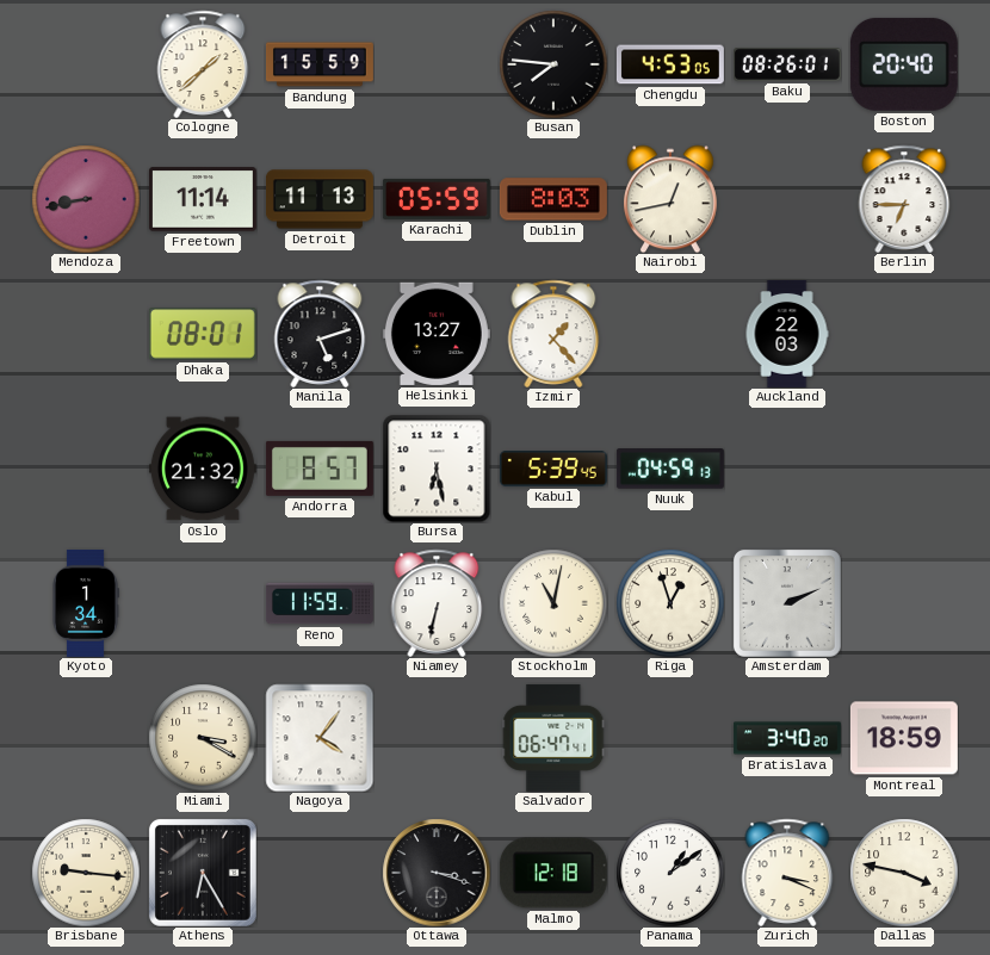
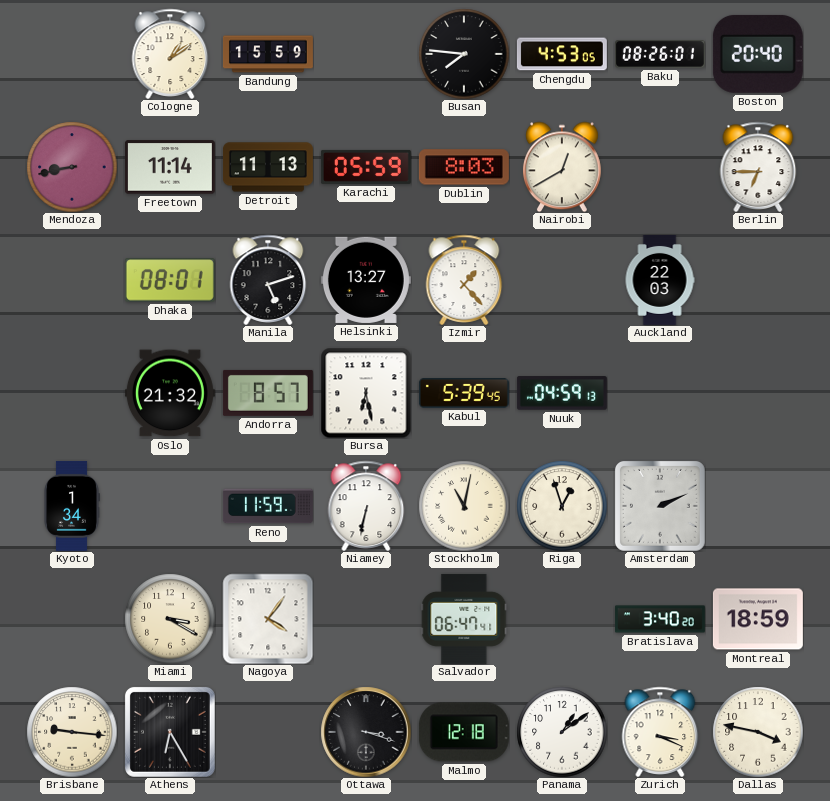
Cologne: 1:38 -> 1:09 (170, 54)
Nairobi: 12:43 -> 12:40 (562, 167)
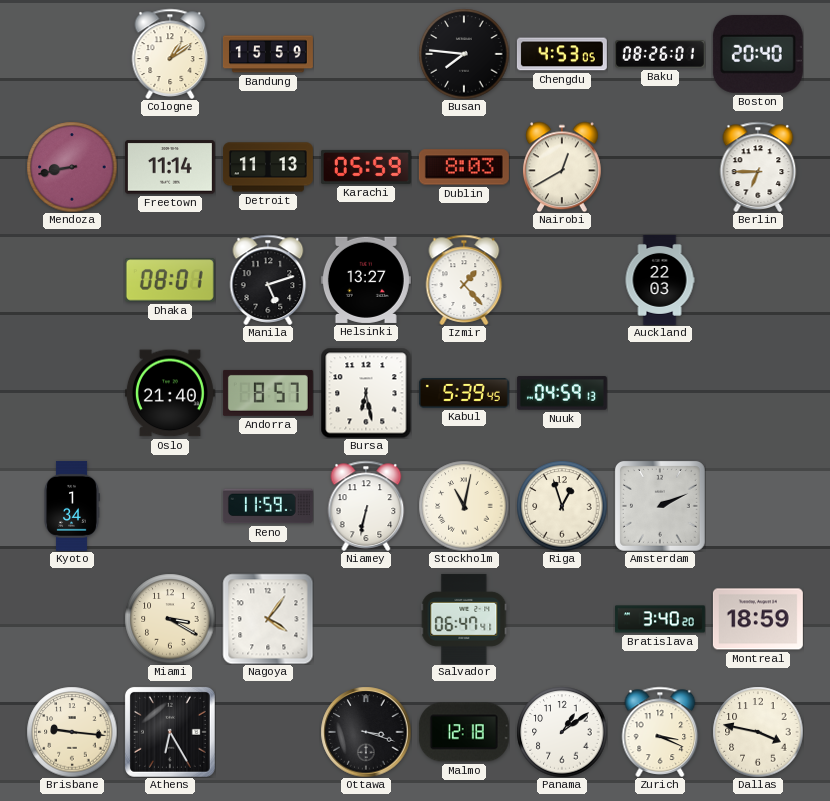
Oslo: 21:32 -> 21:40 (170, 393)
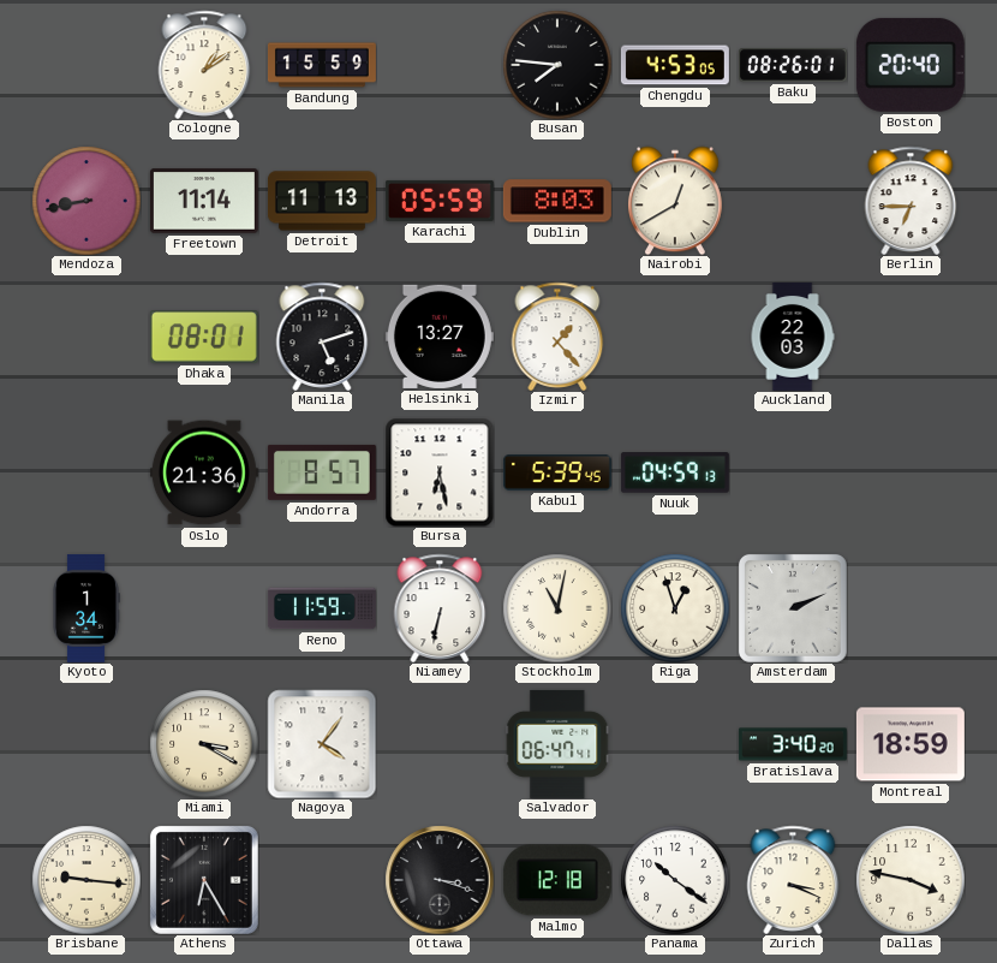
Oslo: 21:40 -> 21:36 (204, 472)
Panama: 1:09 -> 10:21 (675, 880)
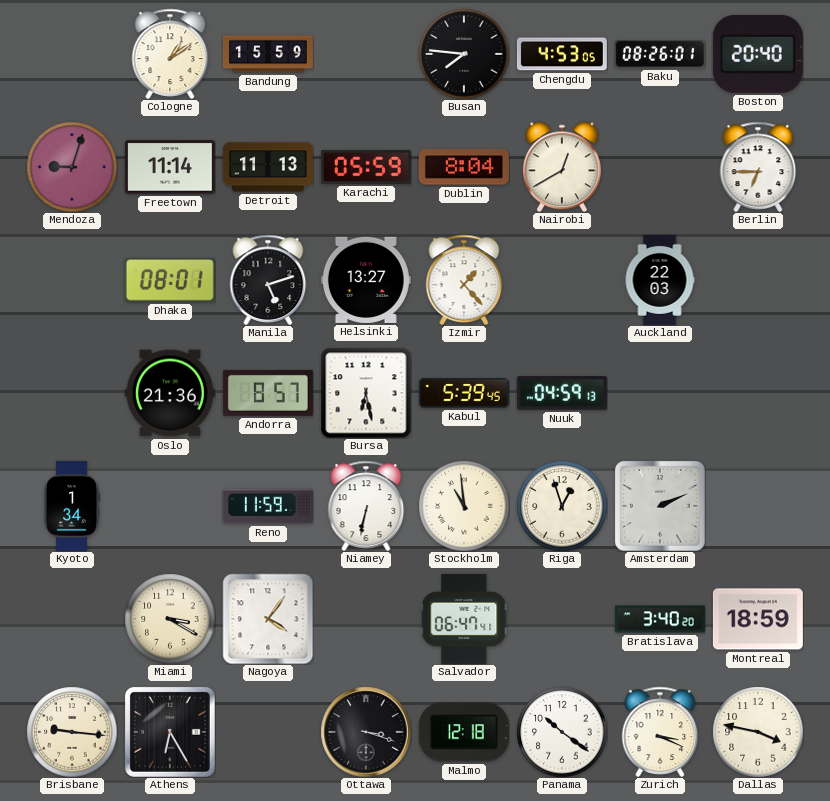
Mendoza: 8:43 -> 9:03 (72, 167)
Dublin: 8:03 -> 8:04 (464, 167)
Stockholm: 11:02 -> 10:59 (464, 506)
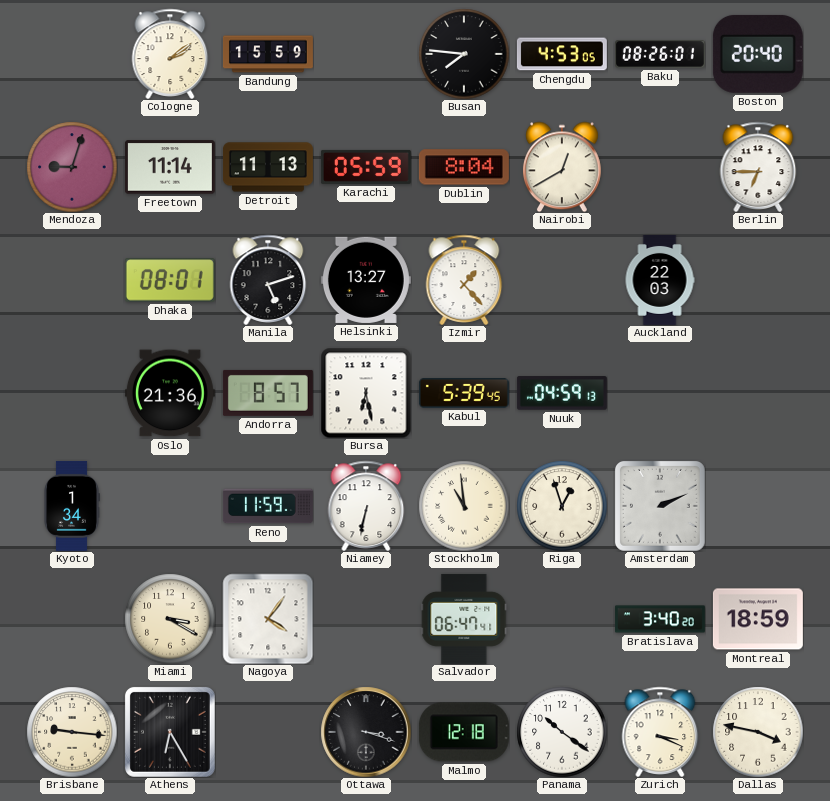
Cologne: 1:09 -> 2:09 (170, 54)
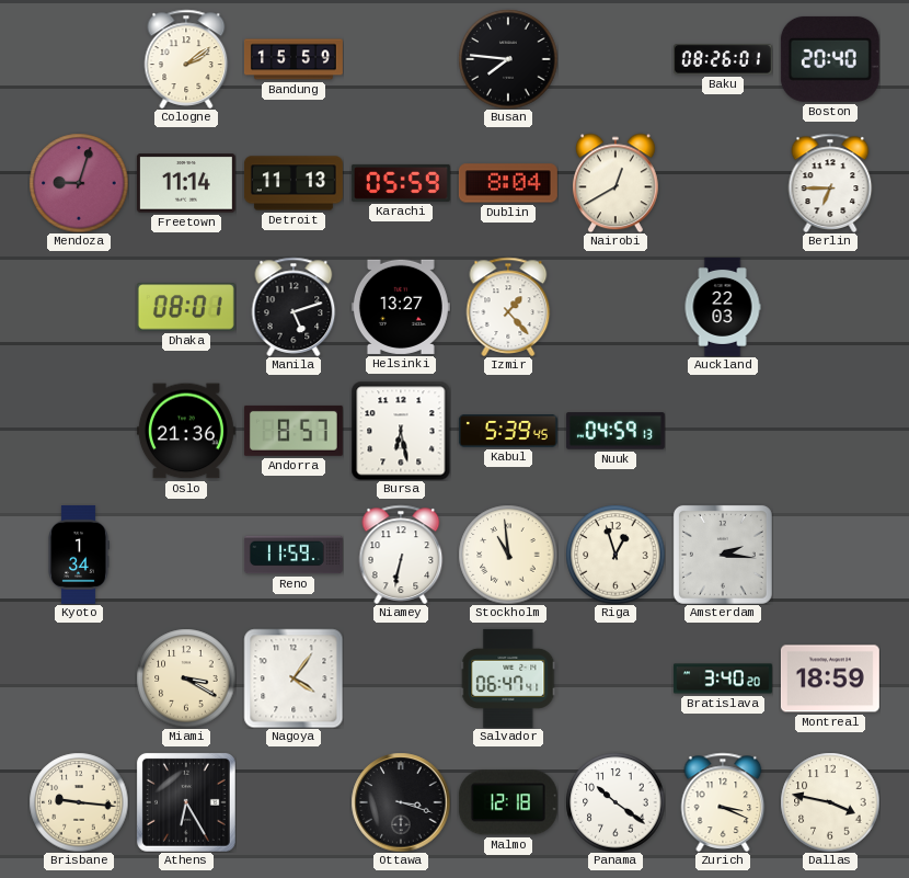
Chengdu: 4:53 -> none (562, 54)
Amsterdam: 2:11 -> 2:16 (723, 555)
